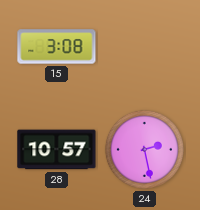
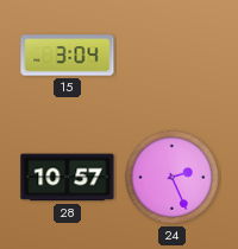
15: 3:08 -> 3:04 (68, 56)
24: 2:28 -> 2:26 (171, 177)
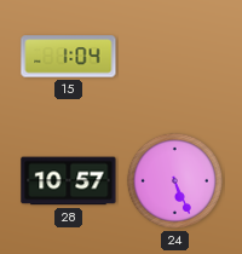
15: 3:04 -> 1:04 (69, 57)
24: 2:26 -> 5:26 (174, 180)
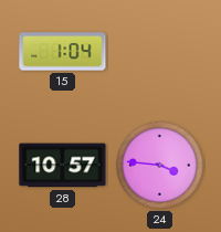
24: 5:26 -> 3:46 (159, 165)
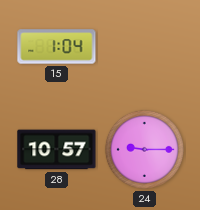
24: 3:46 -> 9:15 (144, 149)
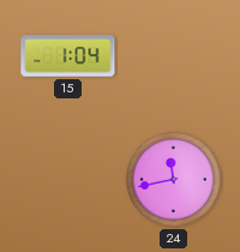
28: 10:57 -> none (57, 150)
24: 9:15 -> 11:43 (173, 179)
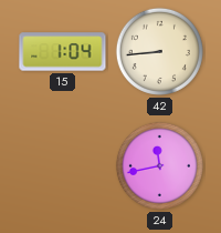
42: none -> 8:44 (159, 51)
